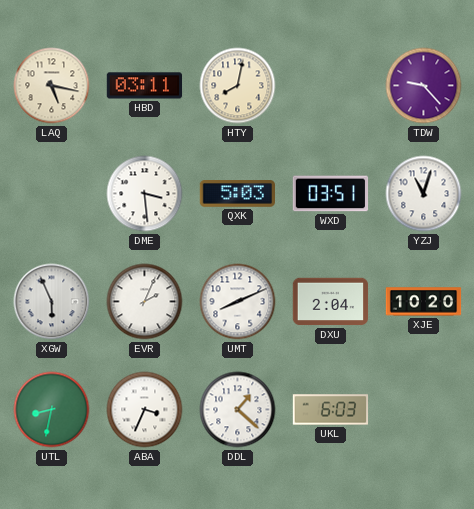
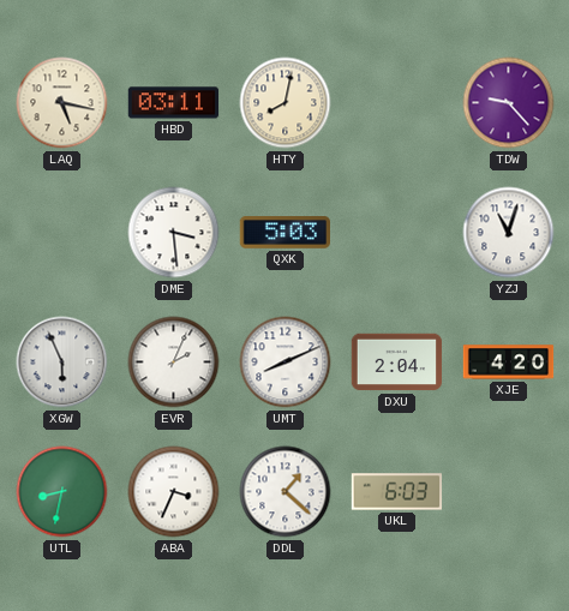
WXD: 03:51 -> none (331, 194)
XJE: 10:20 -> 4:20 (509, 363)
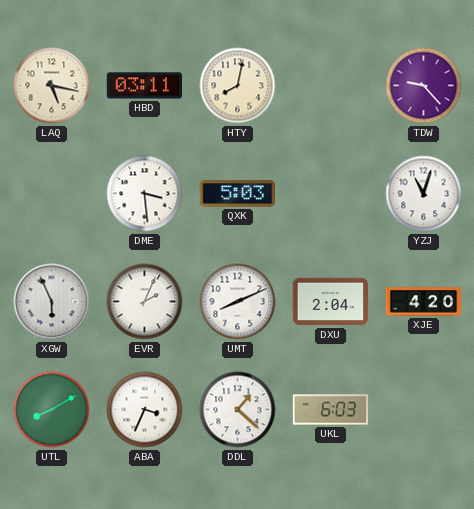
UTL: 8:32 -> 8:10 (52, 410)
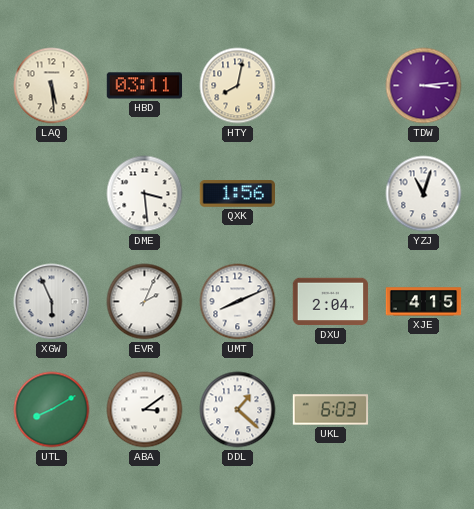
LAQ: 5:17 -> 5:29 (52, 86)
TDW: 9:23 -> 3:14 (424, 86)
QXK: 5:03 -> 1:56 (238, 194)
XJE: 4:20 -> 4:15 (424, 302)
ABA: 3:34 -> 3:09 (145, 410)
